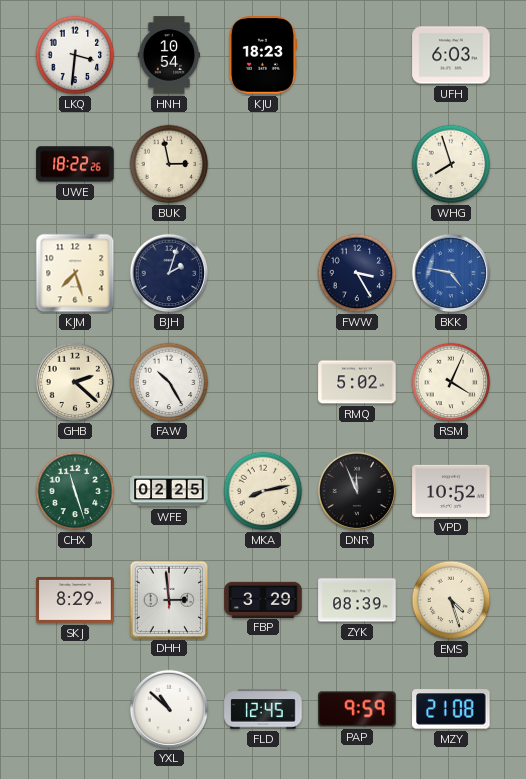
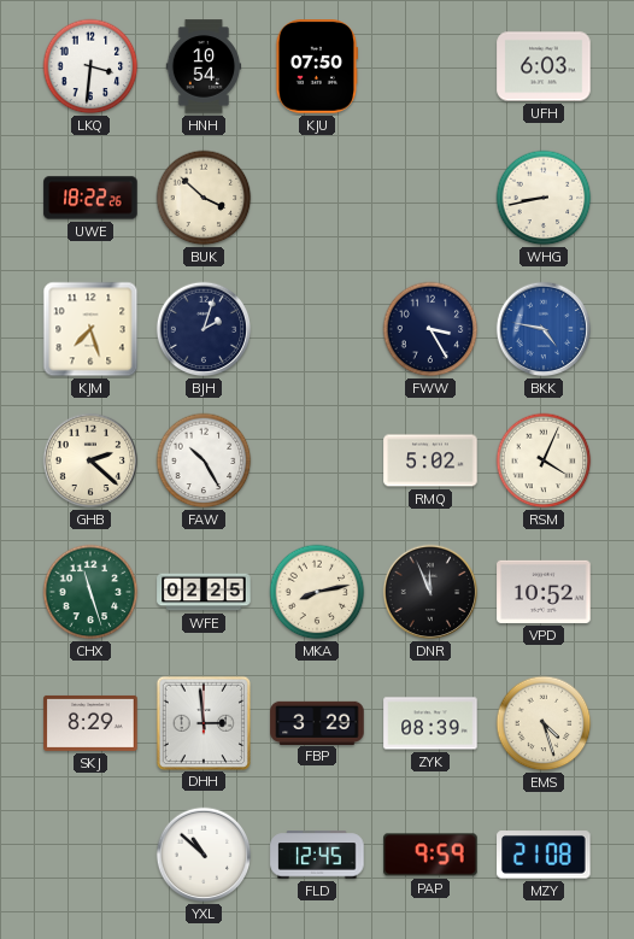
KJU: 18:23 -> 07:50 (316, 66)
BUK: 2:58 -> 3:52 (204, 198)
WHG: 7:57 -> 8:43 (544, 198)
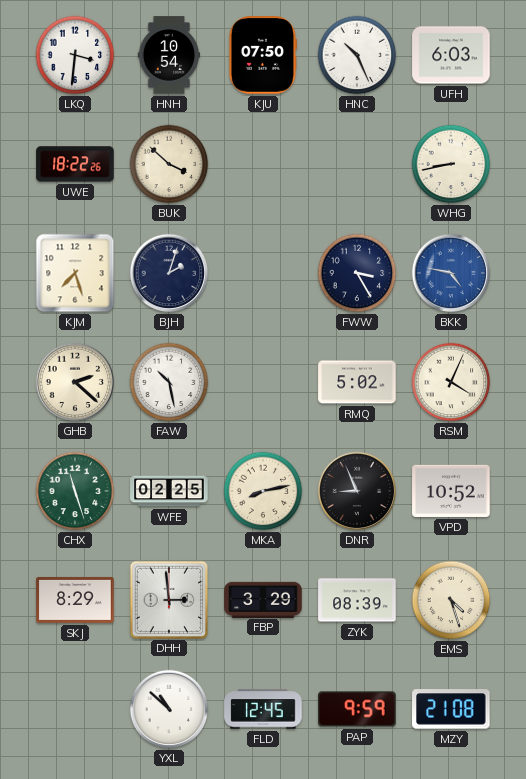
HNC: none -> 10:26 (357, 55)
FAW: 10:25 -> 10:28 (169, 382)
DNR: 11:56 -> 8:56 (357, 491)
